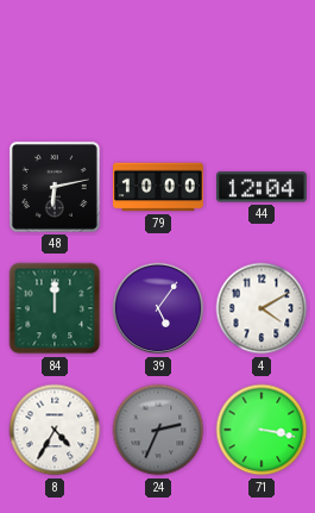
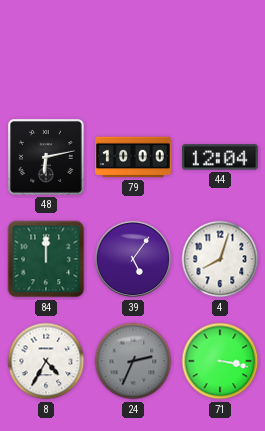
4: 4:10 -> 8:03 (220, 259)
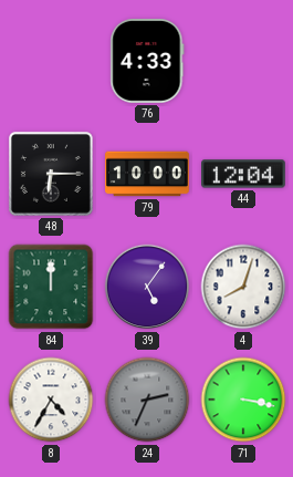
76: none -> 4:33 (147, 61)
48: 6:13 -> 6:15 (51, 174)
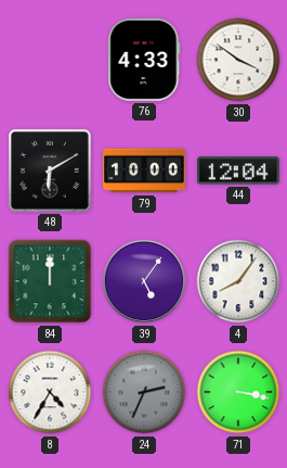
30: none -> 3:51 (238, 60)
48: 6:15 -> 6:10 (50, 170)
4: 8:03 -> 8:06 (238, 281)
